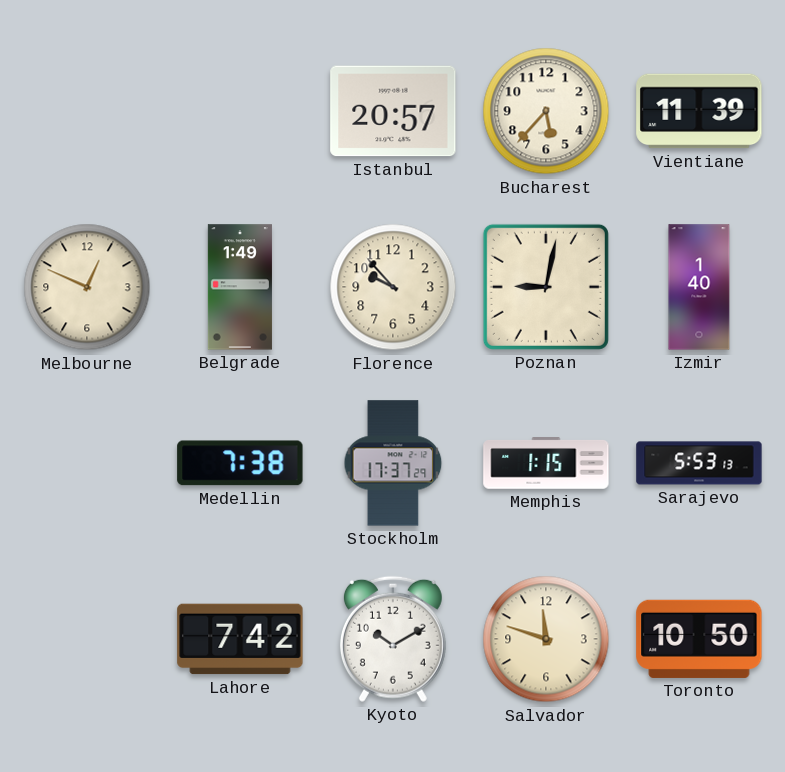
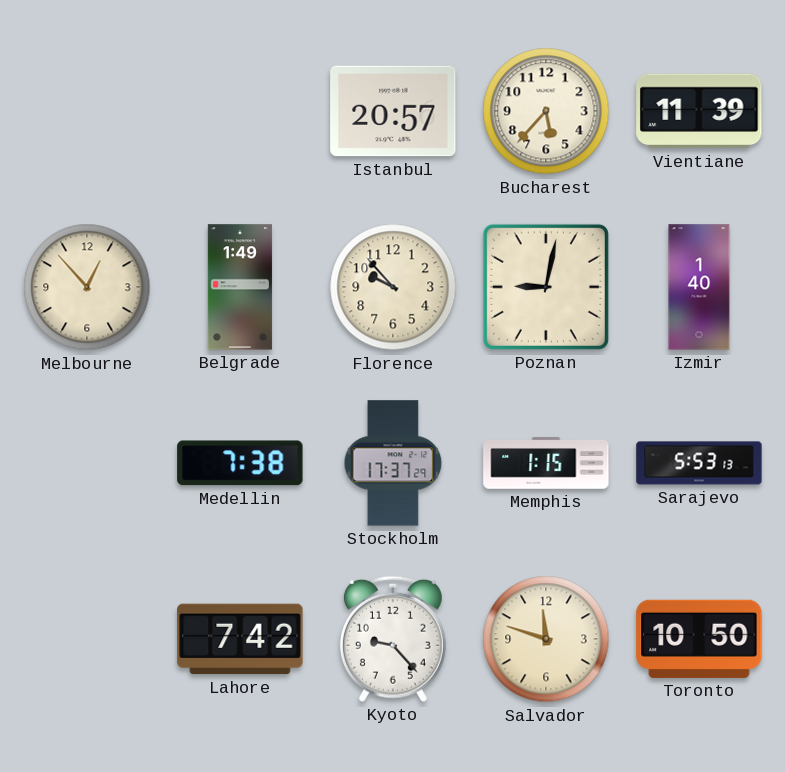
Melbourne: 12:49 -> 12:53 (87, 287)
Kyoto: 10:10 -> 9:23 (393, 639)
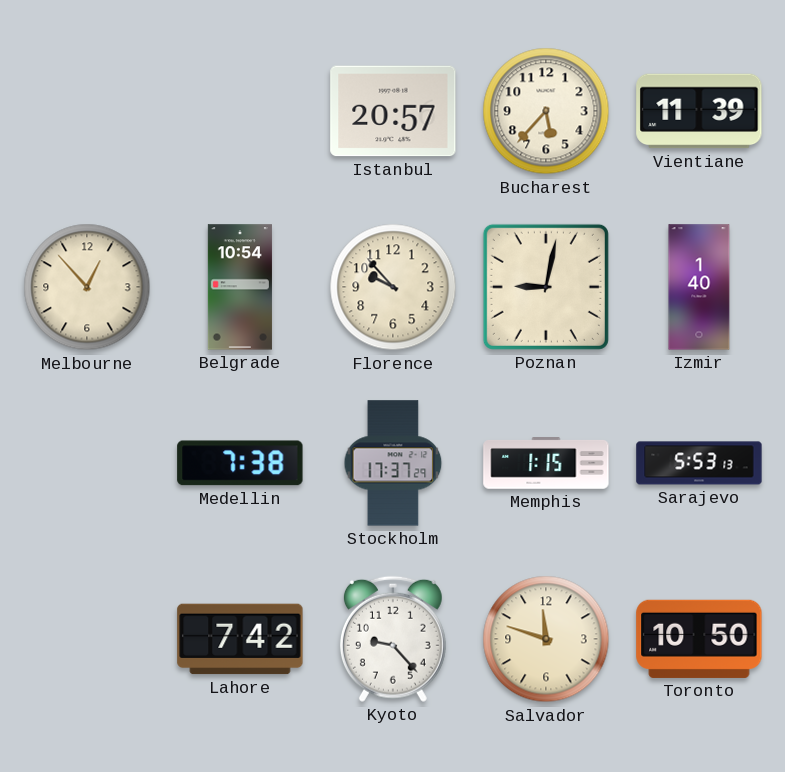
Belgrade: 1:49 -> 10:54 (240, 287)
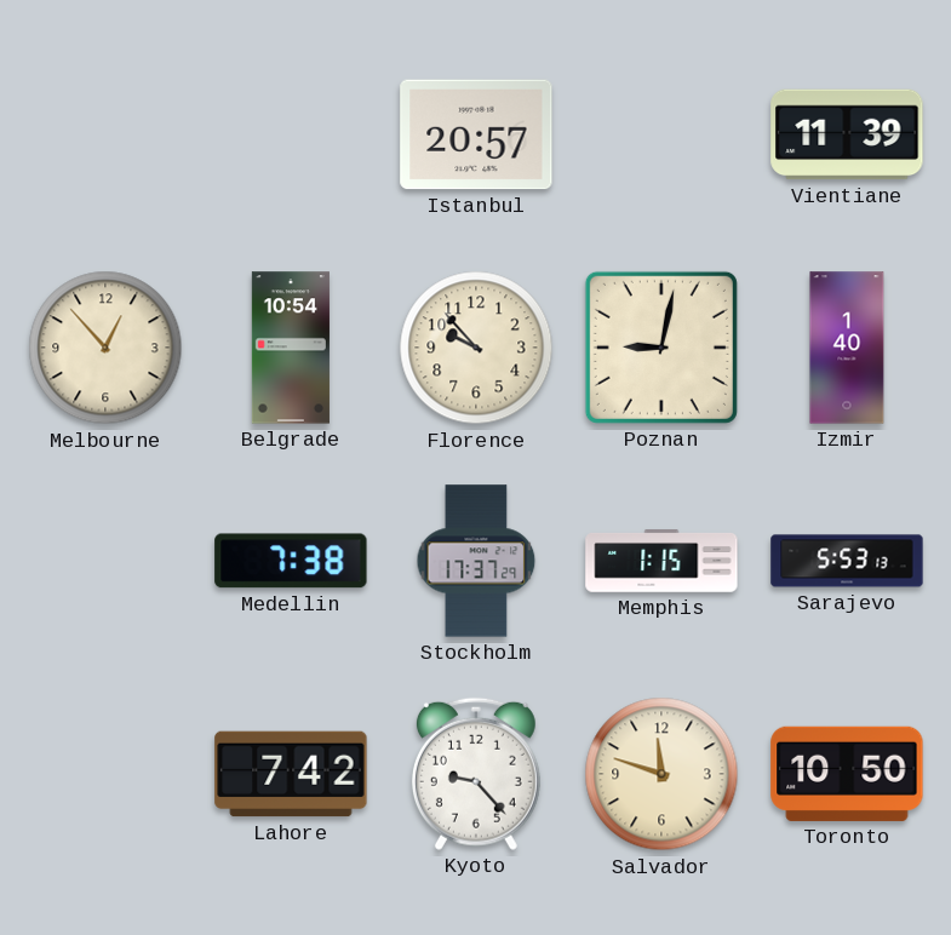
Bucharest: 5:37 -> none (546, 111)
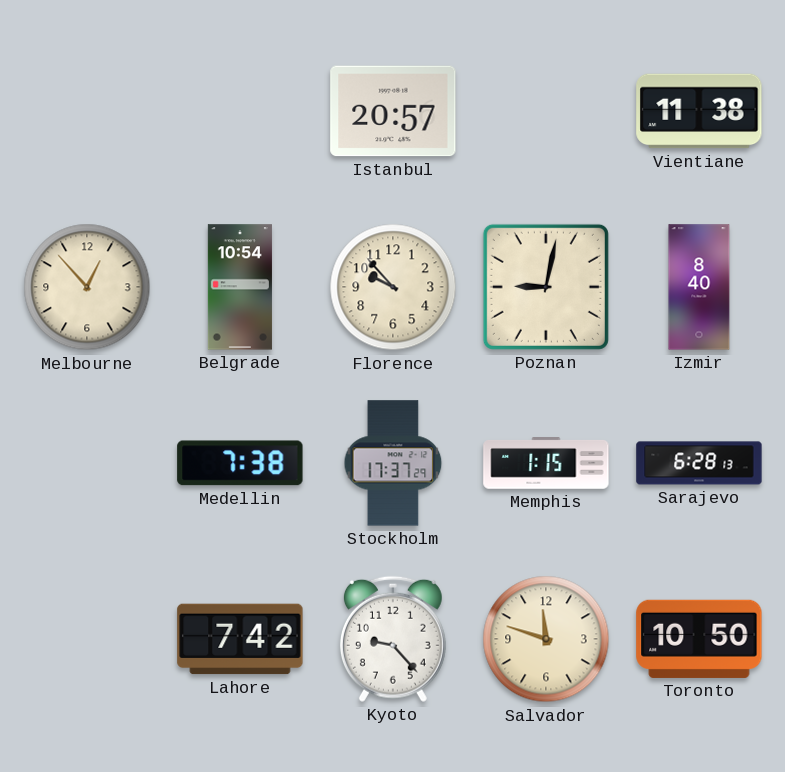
Vientiane: 11:39 -> 11:38 (699, 111)
Izmir: 1:40 -> 8:40 (699, 287)
Sarajevo: 5:53 -> 6:28 (699, 463)
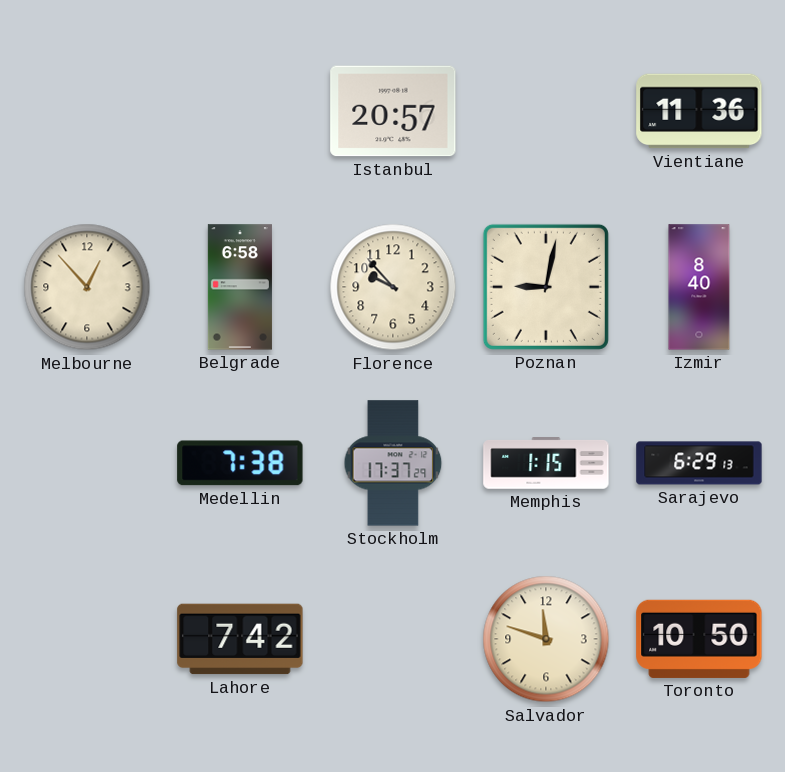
Vientiane: 11:38 -> 11:36 (699, 111)
Belgrade: 10:54 -> 6:58 (240, 287)
Sarajevo: 6:28 -> 6:29 (699, 463)
Kyoto: 9:23 -> none (393, 639)
